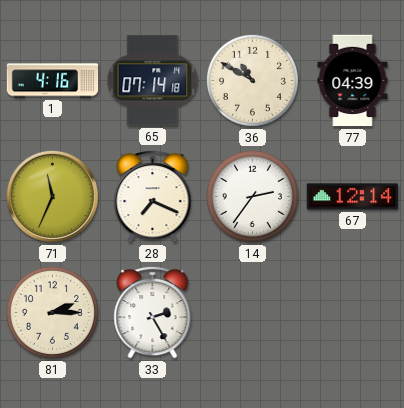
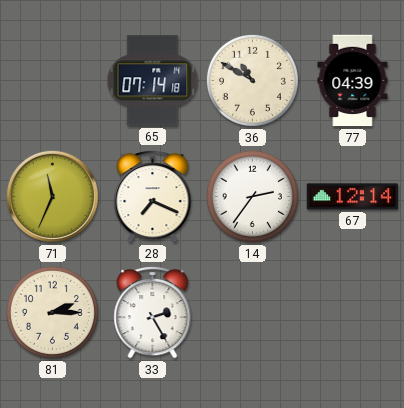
1: 4:16 -> none (53, 81)
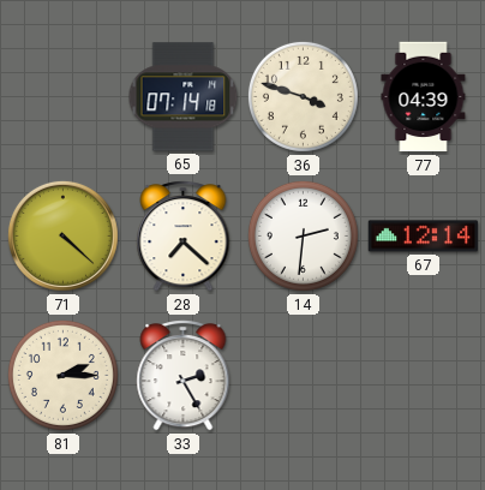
36: 10:50 -> 3:48 (303, 96)
71: 11:34 -> 4:22 (62, 235)
28: 7:19 -> 7:22 (184, 237)
14: 2:36 -> 2:31 (303, 235)
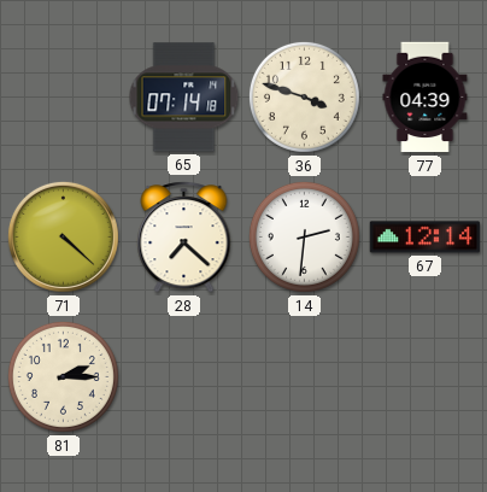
33: 2:25 -> none (184, 376)
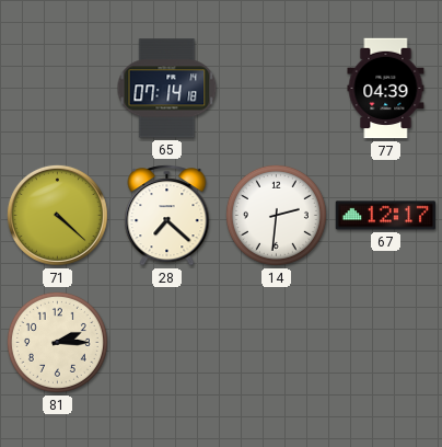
36: 3:48 -> none (304, 96)
67: 12:14 -> 12:17 (386, 216)
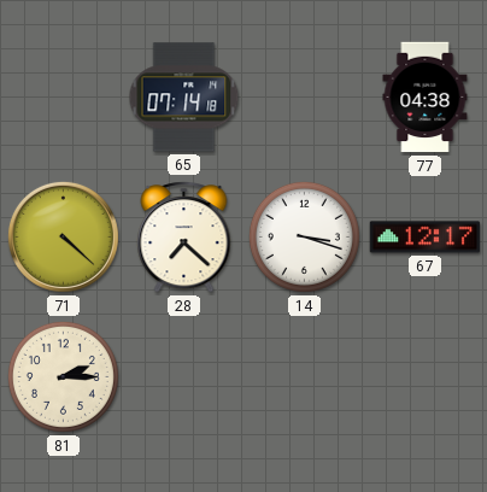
77: 04:39 -> 04:38 (426, 98)
14: 2:31 -> 3:18 (304, 236)
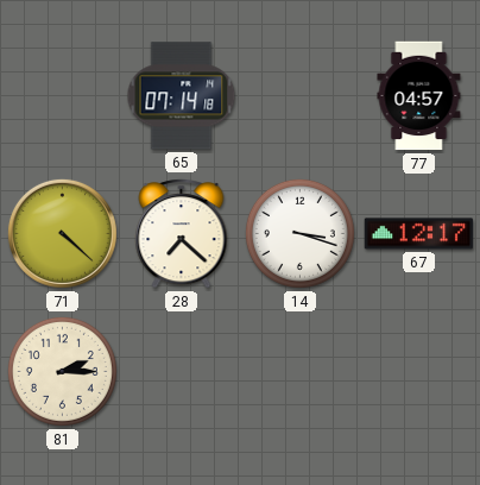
77: 04:38 -> 04:57 (419, 96)
